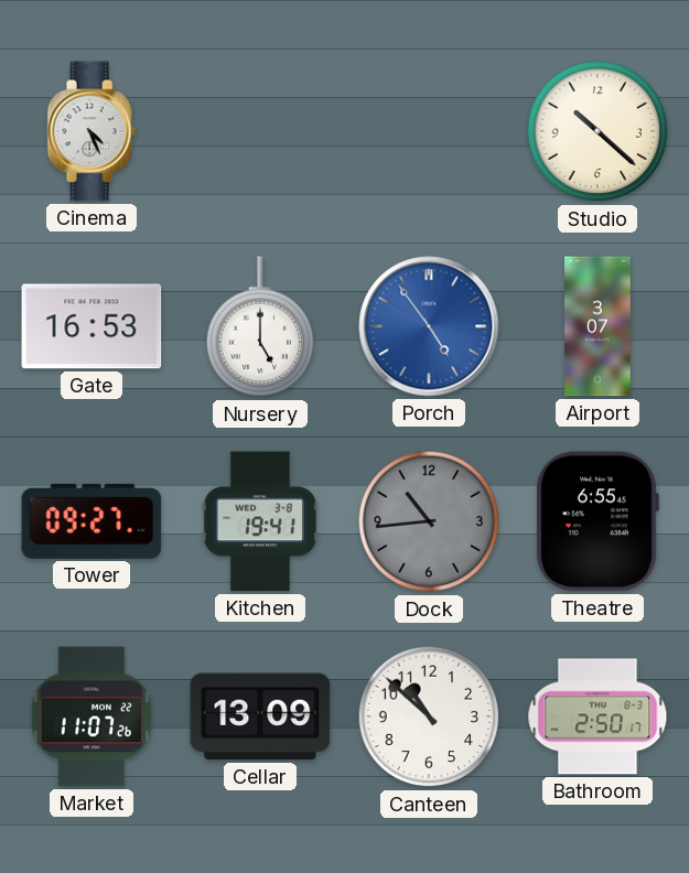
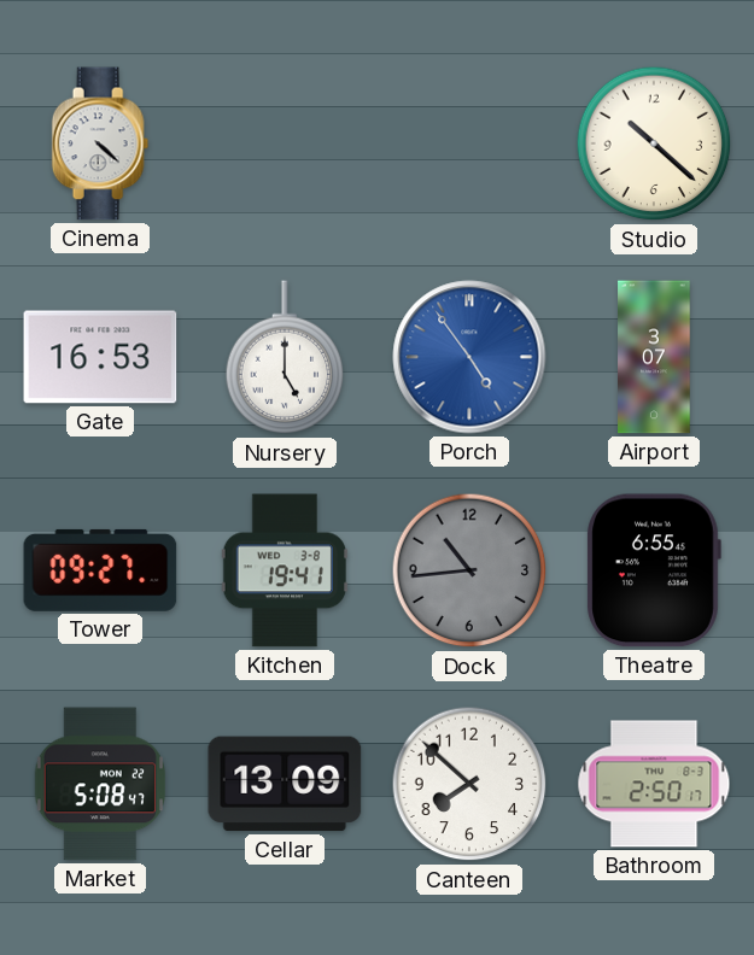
Cinema: 4:26 -> 4:22 (100, 143)
Market: 11:07 -> 5:08 (99, 784)
Canteen: 10:52 -> 7:52 (469, 784)
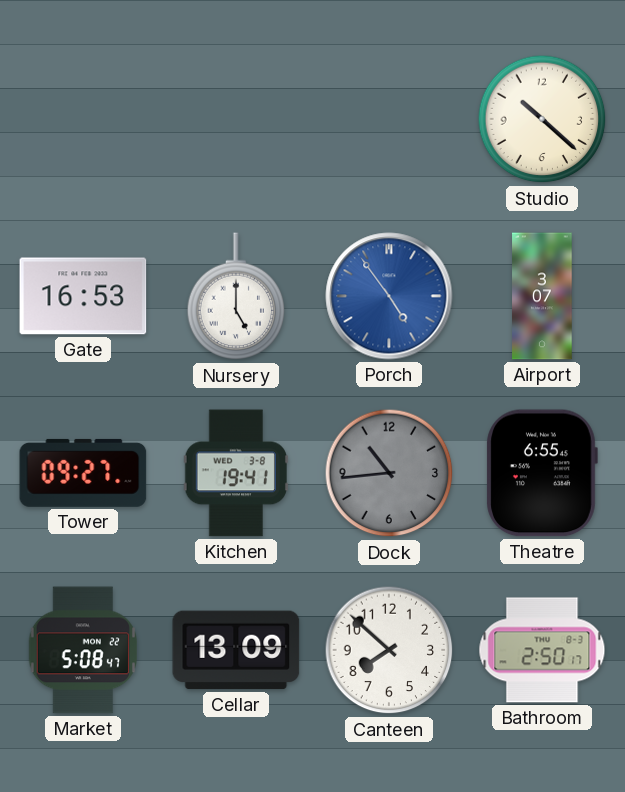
Cinema: 4:22 -> none (100, 143)
